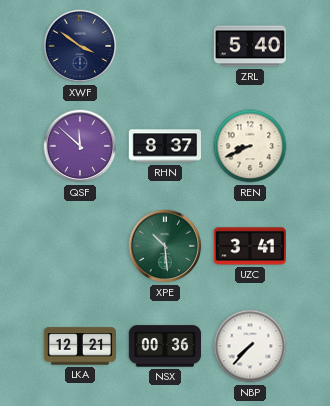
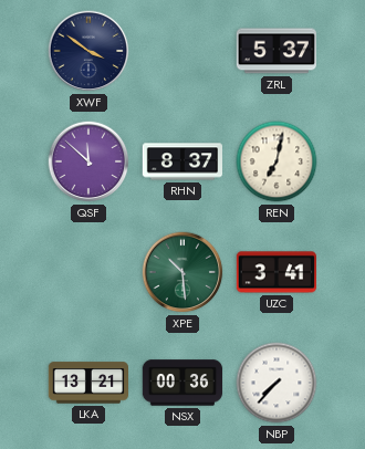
ZRL: 5:40 -> 5:37 (275, 51)
REN: 8:41 -> 7:02 (277, 161)
LKA: 12:21 -> 13:21 (88, 383)
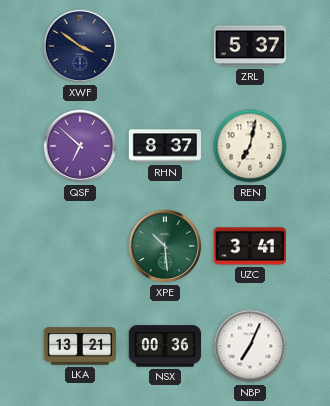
QSF: 11:52 -> 6:52 (80, 146)
NBP: 7:37 -> 7:04 (250, 346)
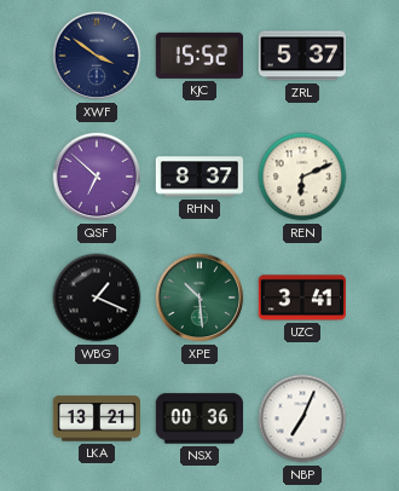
KJC: none -> 15:52 (198, 56)
REN: 7:02 -> 6:11 (302, 177)
WBG: none -> 1:19 (97, 298)
